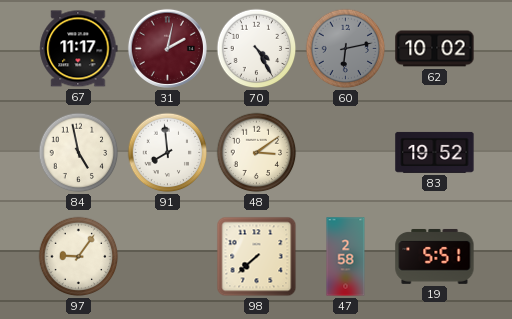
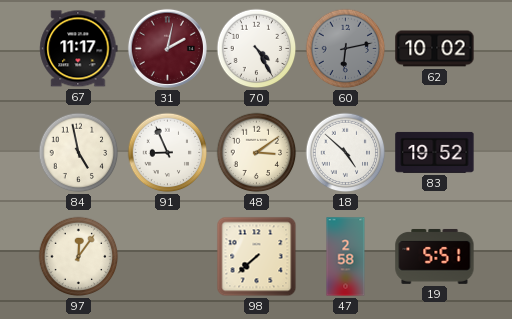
91: 7:59 -> 8:56 (168, 153)
18: none -> 4:52 (346, 153)
97: 9:06 -> 12:06 (79, 257)
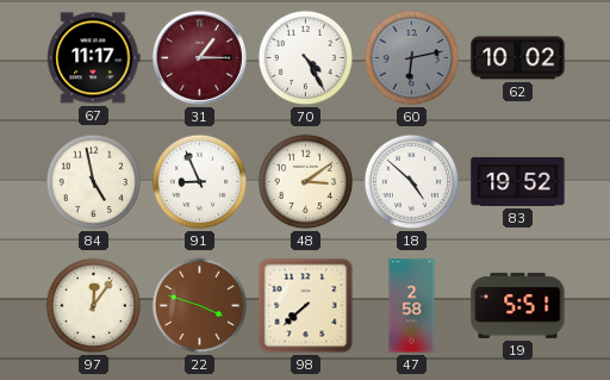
31: 2:02 -> 1:15 (199, 57)
22: none -> 3:48 (200, 306)
